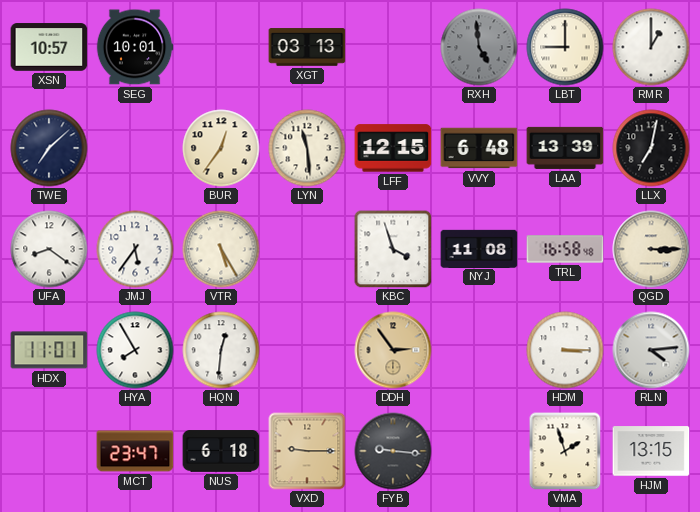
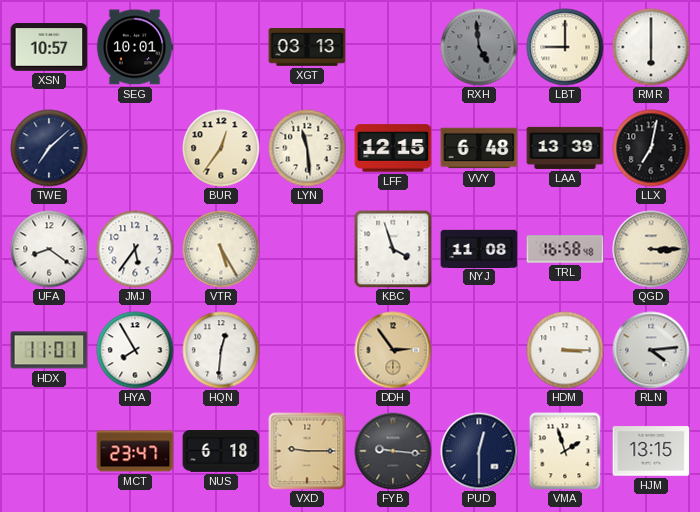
RMR: 1:00 -> 6:00 (651, 47)
PUD: none -> 12:30 (479, 451)
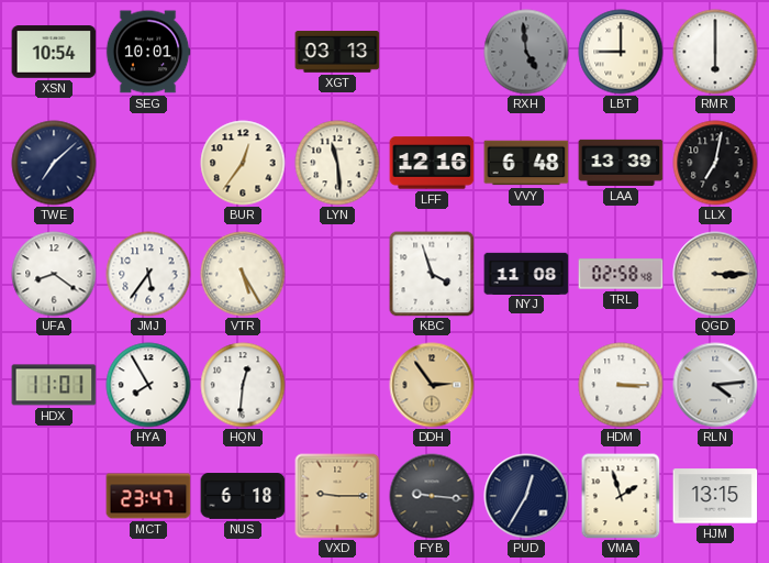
XSN: 10:57 -> 10:54 (54, 52)
LFF: 12:15 -> 12:16 (432, 163)
TRL: 16:58 -> 02:58 (621, 274)
PUD: 12:30 -> 12:35 (526, 496)
